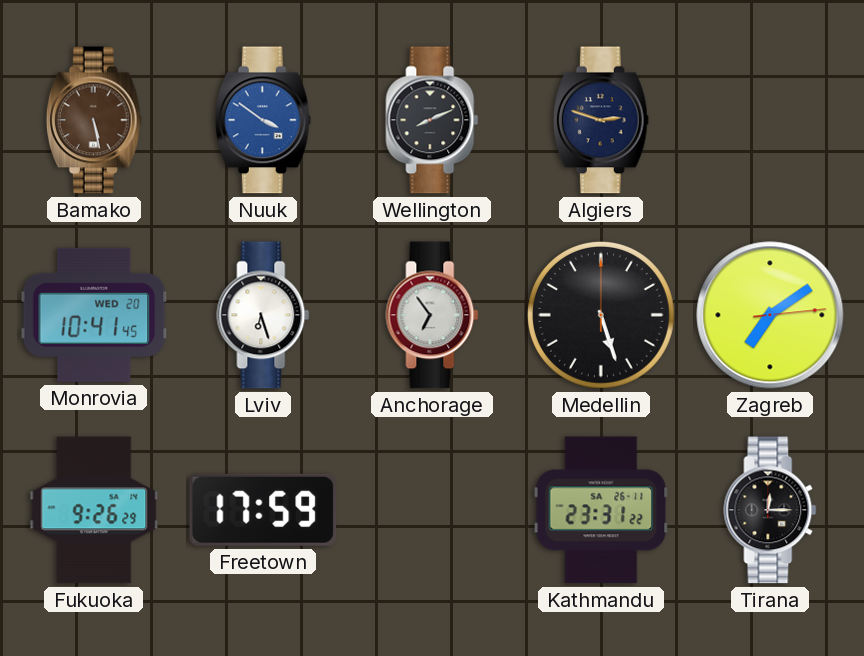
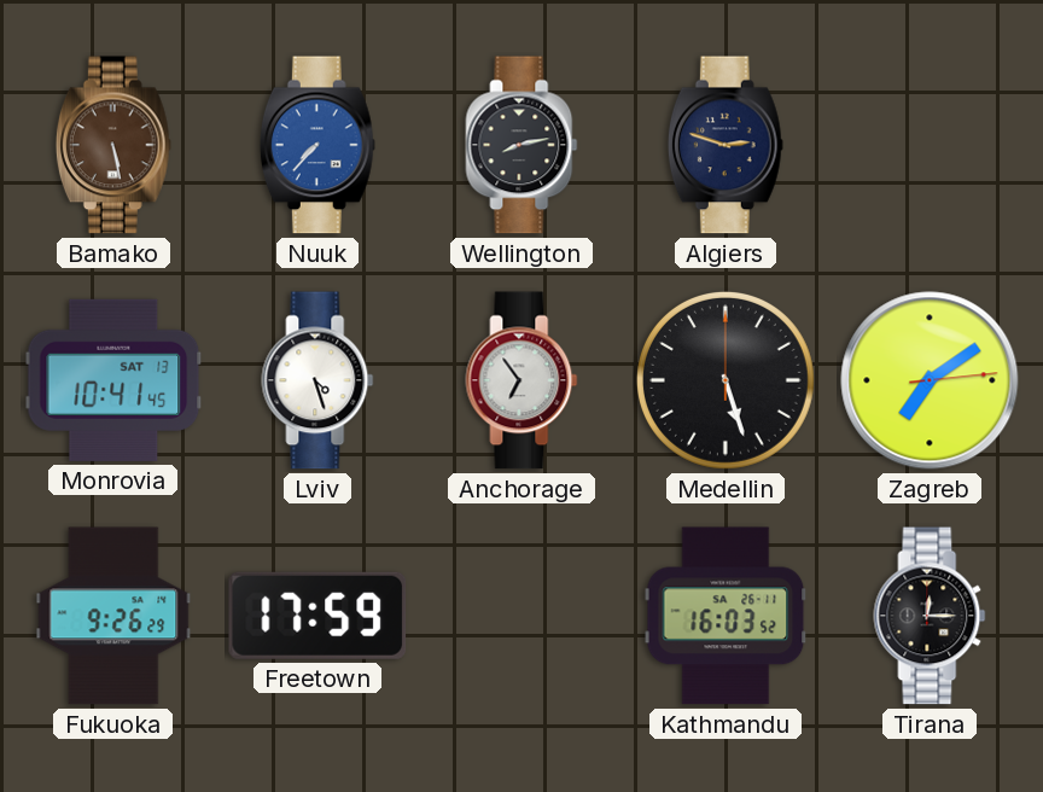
Nuuk: 3:51 -> 7:37 (317, 145)
Wellington: 8:11 -> 8:13 (521, 145)
Monrovia date: WED 20 -> SAT 13 (113, 380)
Lviv: 6:27 -> 4:27 (317, 380)
Kathmandu: 23:31 -> 16:03 (726, 616)
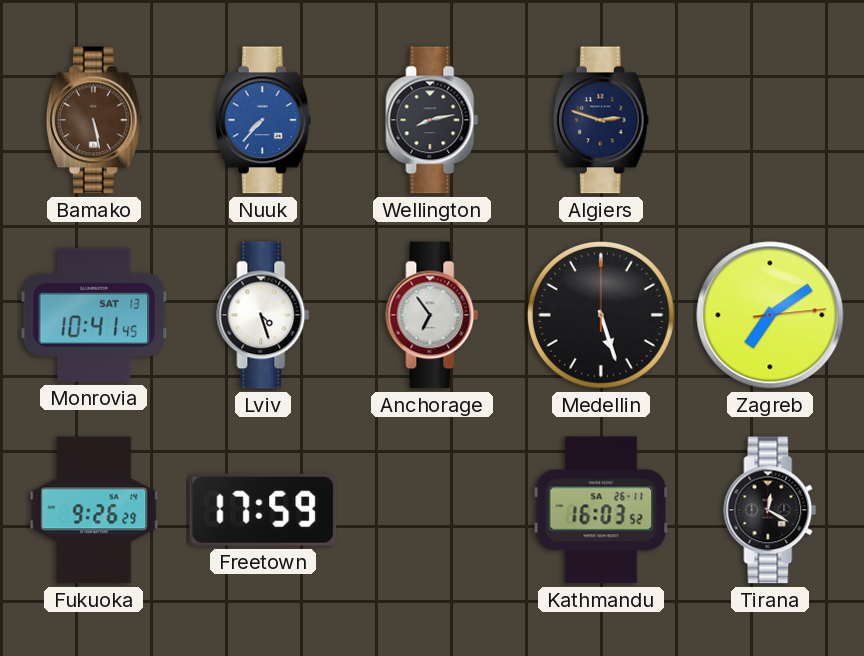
Tirana: 12:15 -> 12:20 (770, 510)
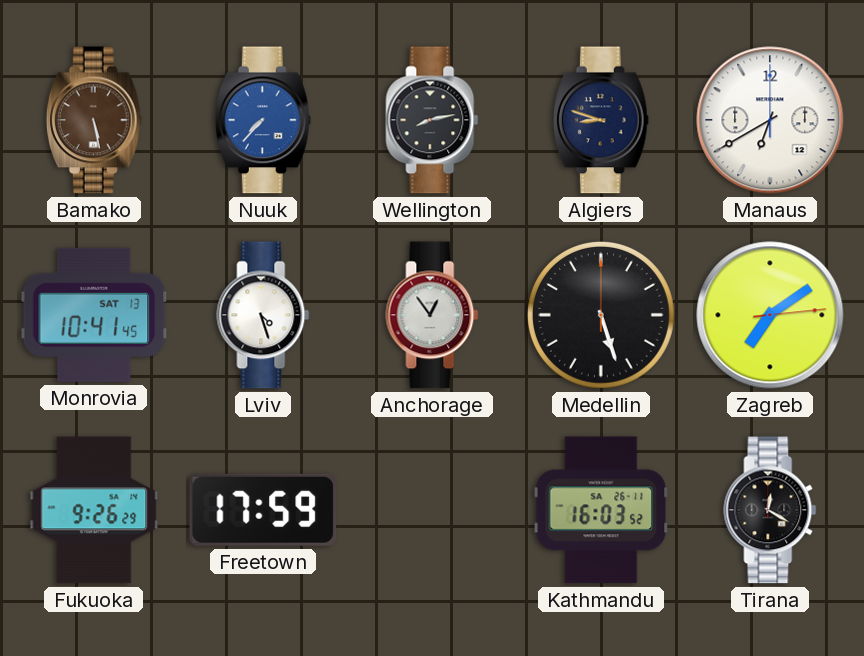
Algiers: 2:48 -> 8:48 (601, 120)
Manaus: none -> 6:40 (770, 120)
Anchorage: 6:54 -> 12:54 (432, 315)
